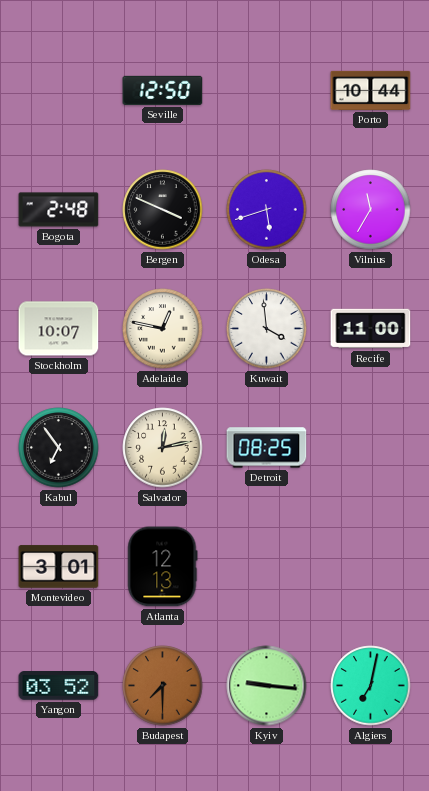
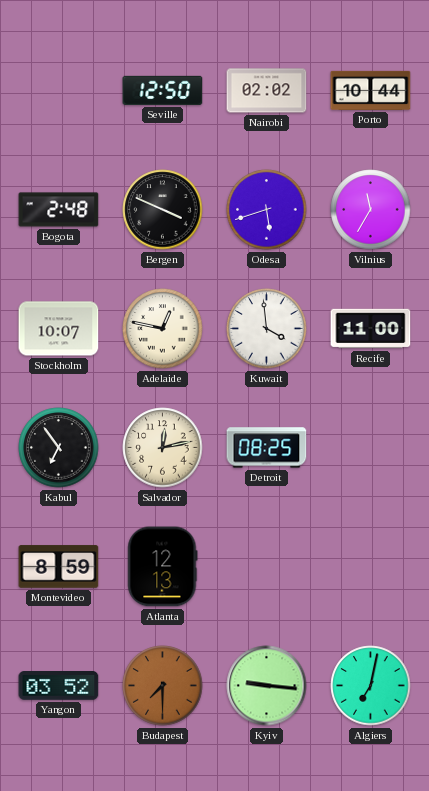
Nairobi: none -> 02:02 (267, 91)
Montevideo: 3:01 -> 8:59 (59, 567)
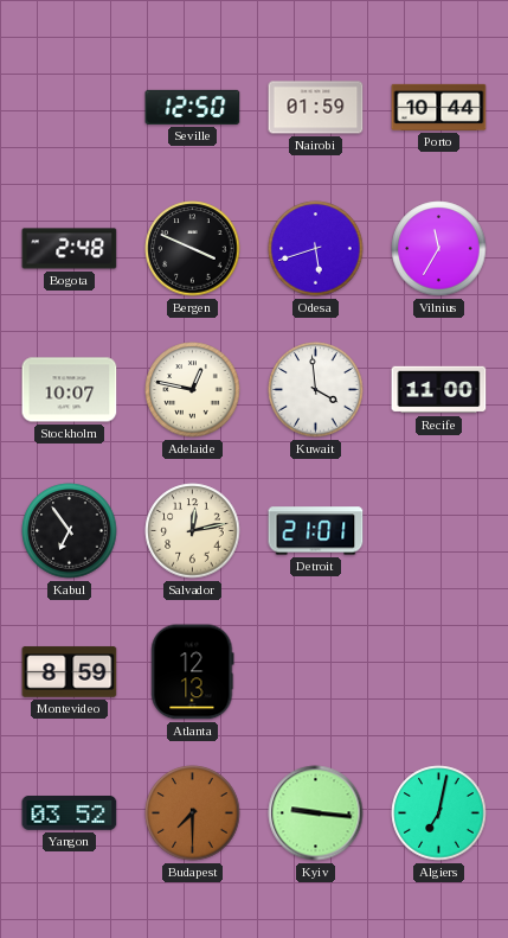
Nairobi: 02:02 -> 01:59 (316, 108)
Detroit: 08:25 -> 21:01 (316, 531)
